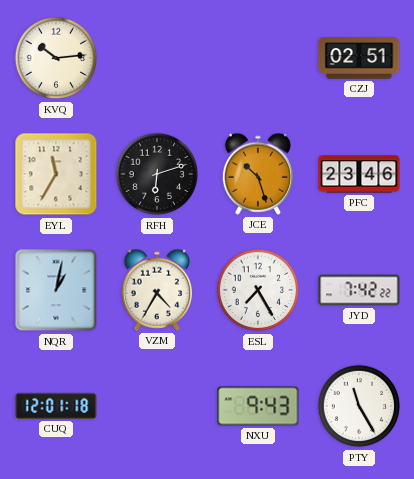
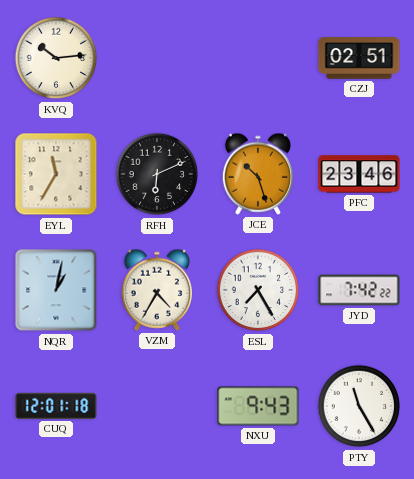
RFH: 6:12 -> 6:11 (157, 174)
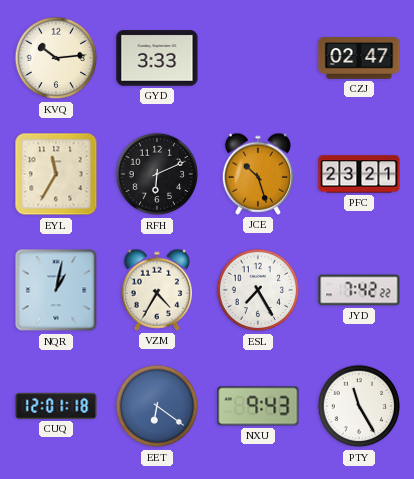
GYD: none -> 3:33 (157, 58)
CZJ: 02:51 -> 02:47 (359, 58)
PFC: 23:46 -> 23:21 (359, 174)
EET: none -> 6:21 (157, 406)
